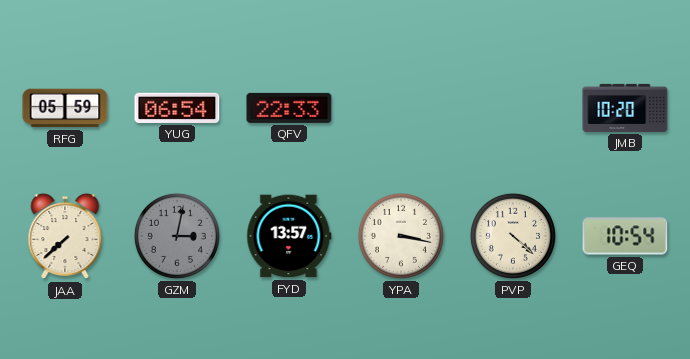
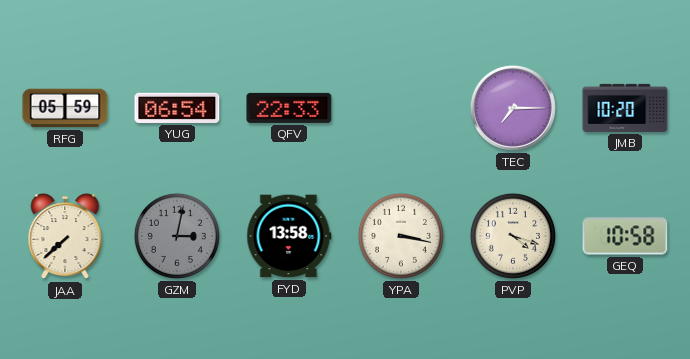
TEC: none -> 7:15 (513, 108)
FYD: 13:57 -> 13:58 (289, 236)
PVP: 4:22 -> 4:18 (513, 236)
GEQ: 10:54 -> 10:58 (625, 236)
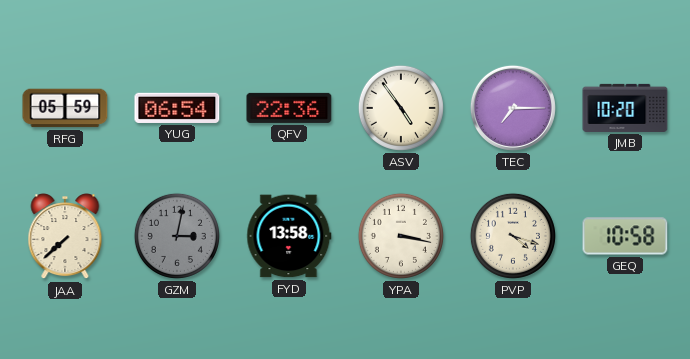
QFV: 22:33 -> 22:36 (289, 108)
ASV: none -> 4:54 (401, 108)
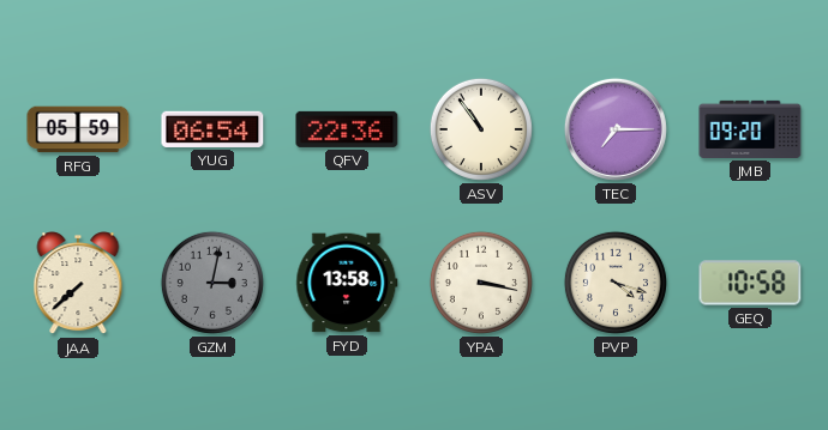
ASV: 4:54 -> 10:54 (481, 129)
JMB: 10:20 -> 09:20 (750, 129)
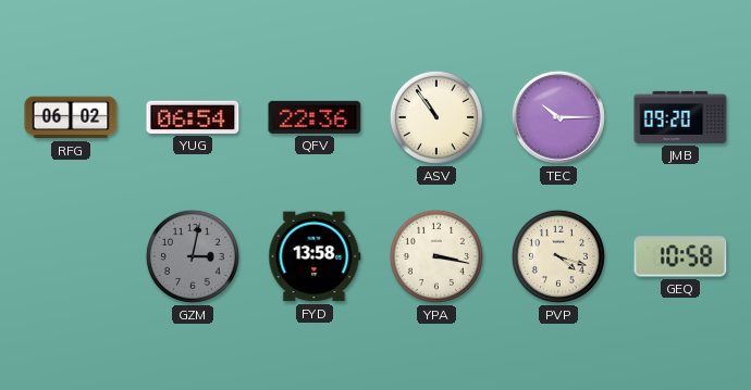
RFG: 05:59 -> 06:02 (71, 117)
TEC: 7:15 -> 10:15 (558, 117)
JAA: 7:38 -> none (78, 284)
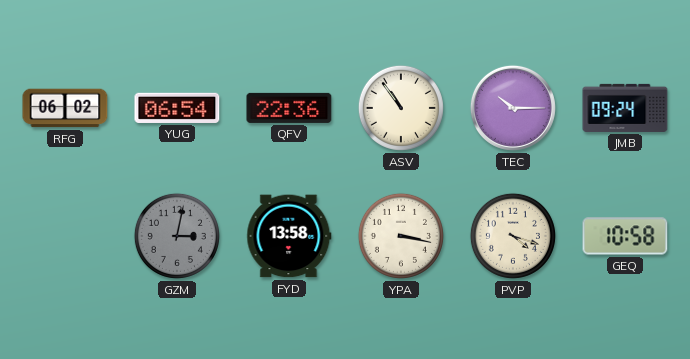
JMB: 09:20 -> 09:24 (625, 108)
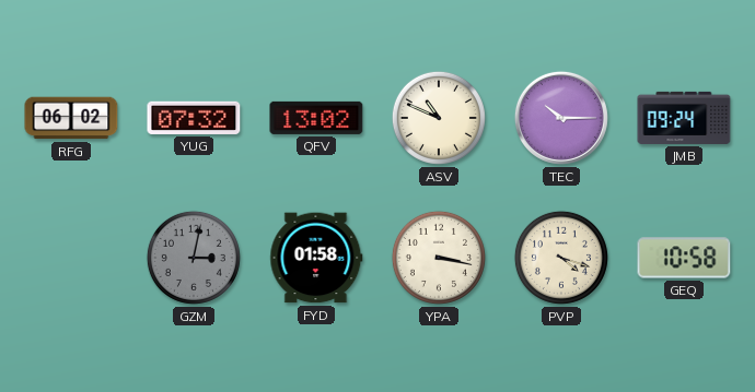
YUG: 06:54 -> 07:32 (194, 118)
QFV: 22:36 -> 13:02 (316, 118)
ASV: 10:54 -> 10:49 (439, 118)
FYD: 13:58 -> 01:58 (316, 258)
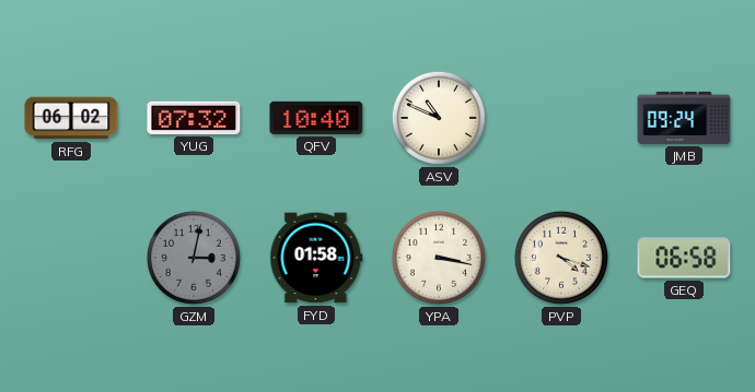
QFV: 13:02 -> 10:40 (316, 118)
TEC: 10:15 -> none (561, 118)
GEQ: 10:58 -> 06:58 (684, 258)
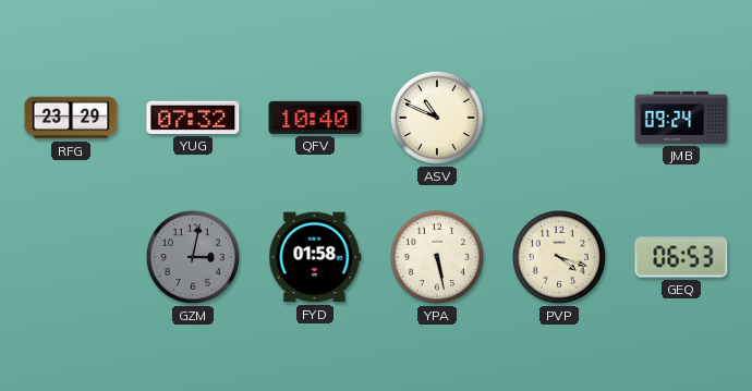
RFG: 06:02 -> 23:29 (71, 118)
YPA: 3:17 -> 5:28 (437, 257)
GEQ: 06:58 -> 06:53 (681, 257)
